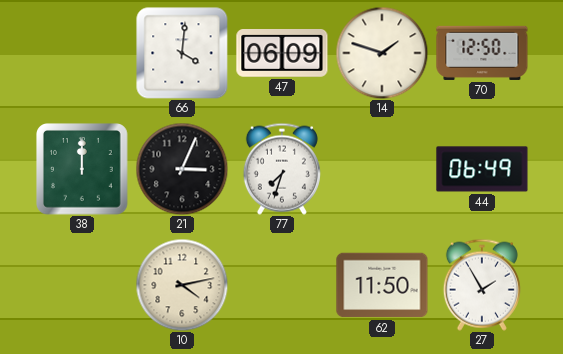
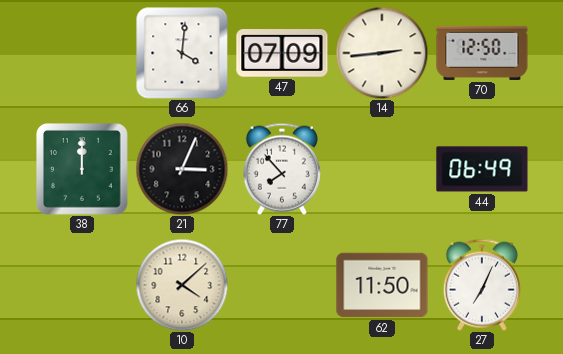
47: 06:09 -> 07:09 (282, 54)
14: 1:48 -> 2:44 (382, 53)
77: 7:33 -> 7:53 (282, 169)
10: 4:13 -> 4:08 (182, 285)
27: 1:55 -> 7:04 (482, 285)
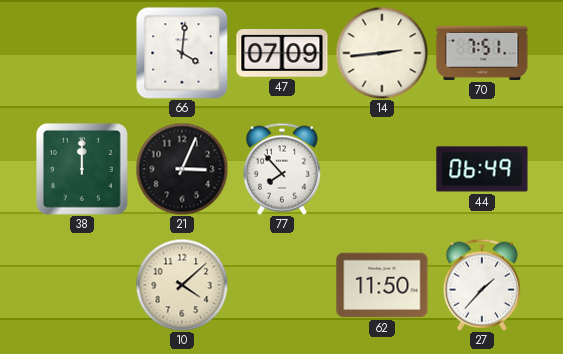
70: 12:50 -> 7:51 (482, 53)
27: 7:04 -> 1:37 (482, 285)
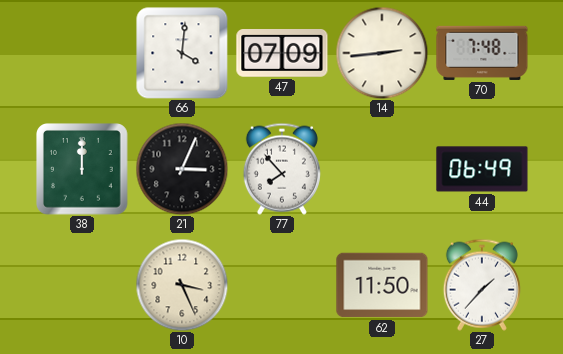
70: 7:51 -> 7:48 (482, 53)
10: 4:08 -> 3:26 (182, 285)
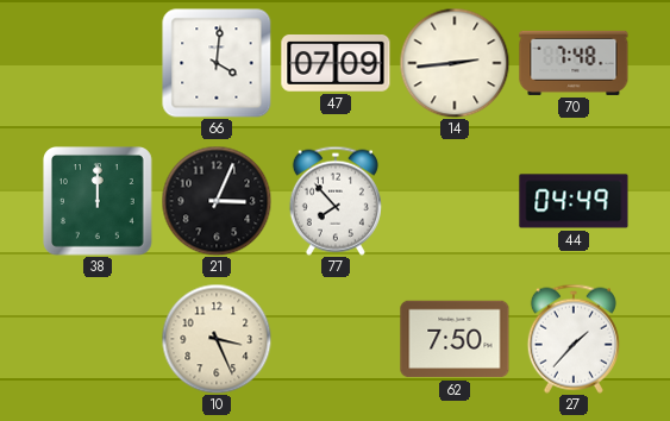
44: 06:49 -> 04:49 (574, 201)
62: 11:50 -> 7:50 (455, 339)
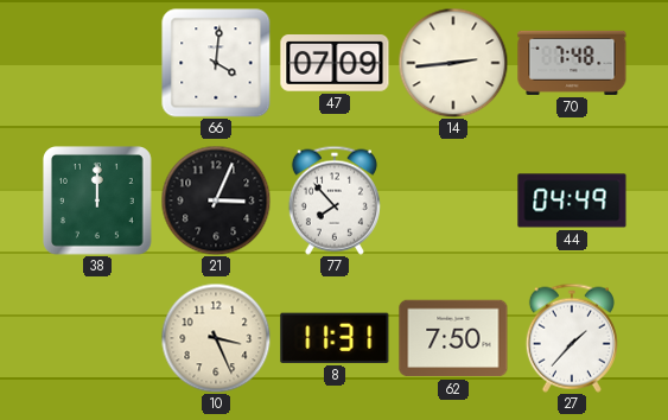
8: none -> 11:31 (335, 338)
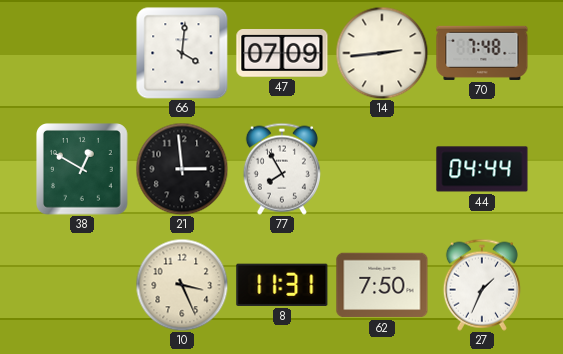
38: 12:00 -> 12:50 (83, 170)
21: 3:04 -> 2:59 (182, 169)
77: 7:53 -> 7:55 (282, 169)
44: 04:49 -> 04:44 (482, 169)
27: 1:37 -> 1:34 (482, 285)
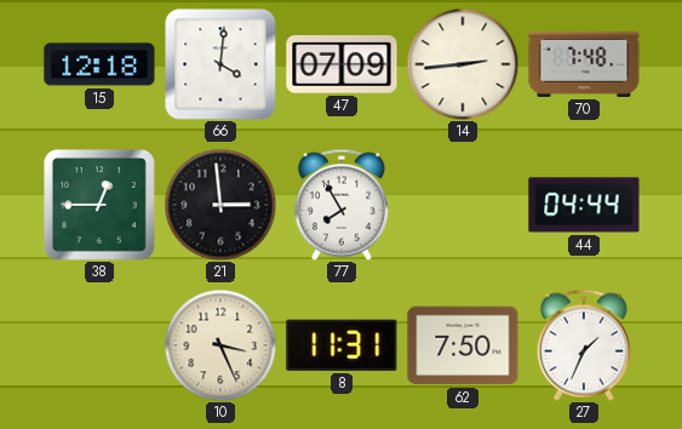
15: none -> 12:18 (99, 64)
38: 12:50 -> 12:45 (101, 206)
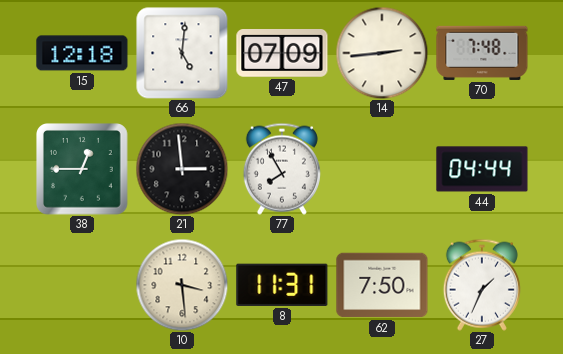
66: 4:01 -> 5:01 (182, 53)
10: 3:26 -> 3:29 (182, 285)
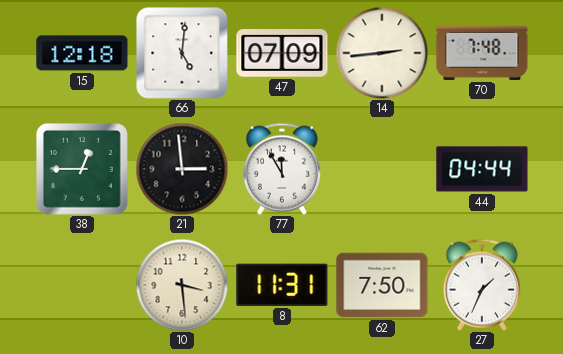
77: 7:55 -> 11:55 (282, 169)
